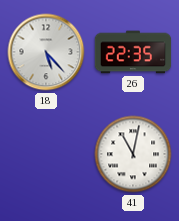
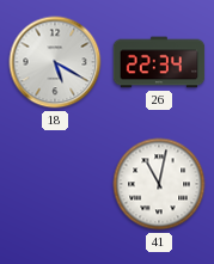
18: 5:23 -> 5:20 (55, 62)
26: 22:35 -> 22:34 (159, 62)
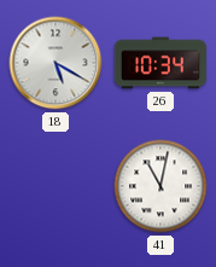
26: 22:34 -> 10:34 (160, 63)
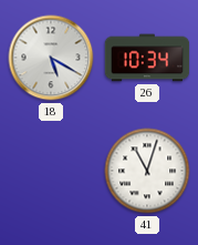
41: 11:02 -> 11:03 (147, 171)
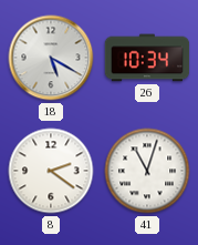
8: none -> 2:21 (51, 171)
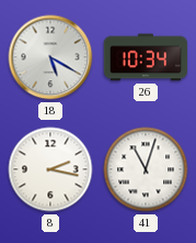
8: 2:21 -> 2:17 (50, 169)
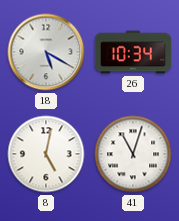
8: 2:17 -> 5:02 (46, 154)
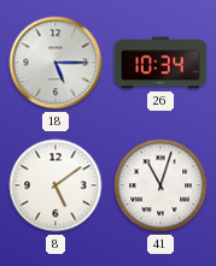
18: 5:20 -> 5:15 (56, 63)
8: 5:02 -> 5:09 (56, 185)
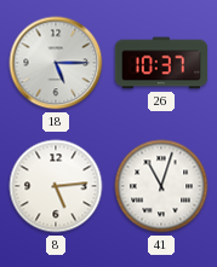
26: 10:34 -> 10:37 (161, 63)
8: 5:09 -> 5:14 (56, 186)
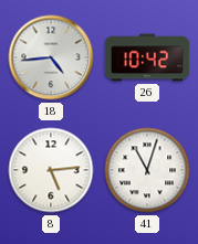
18: 5:15 -> 4:44 (51, 57)
26: 10:37 -> 10:42 (147, 57)
